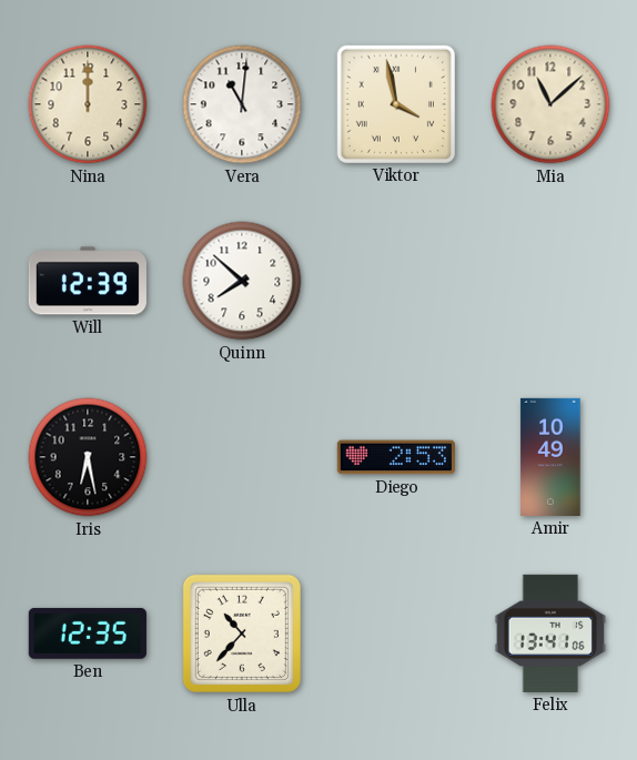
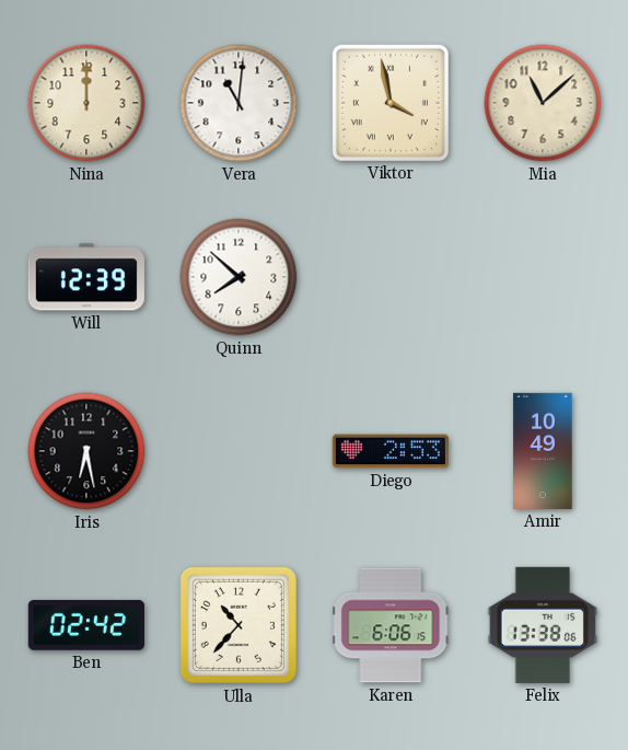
Ben: 12:35 -> 02:42 (86, 625)
Karen: none -> 6:06 (391, 625)
Felix: 13:41 -> 13:38 (543, 625)
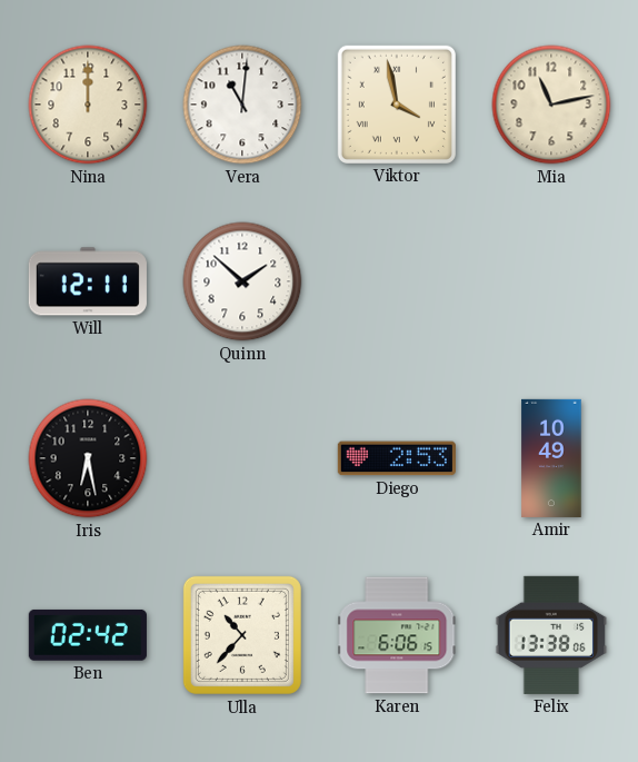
Mia: 11:08 -> 11:13 (551, 105)
Will: 12:39 -> 12:11 (88, 281)
Quinn: 7:52 -> 1:52 (242, 281)
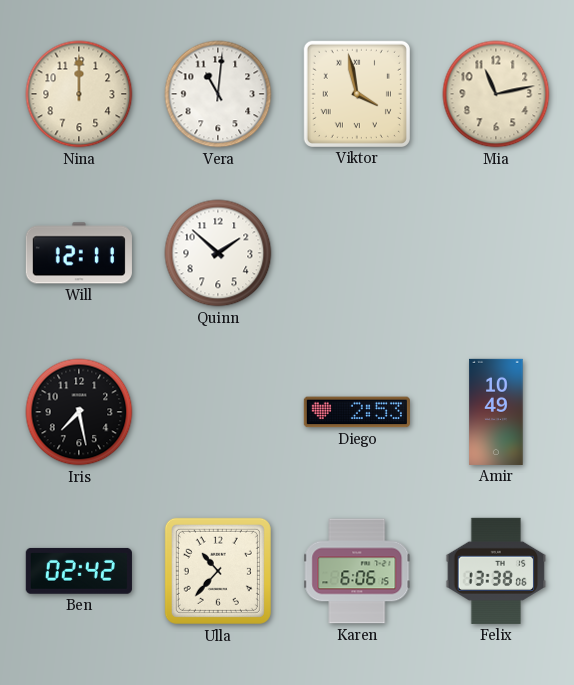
Iris: 6:28 -> 7:28 (79, 412)
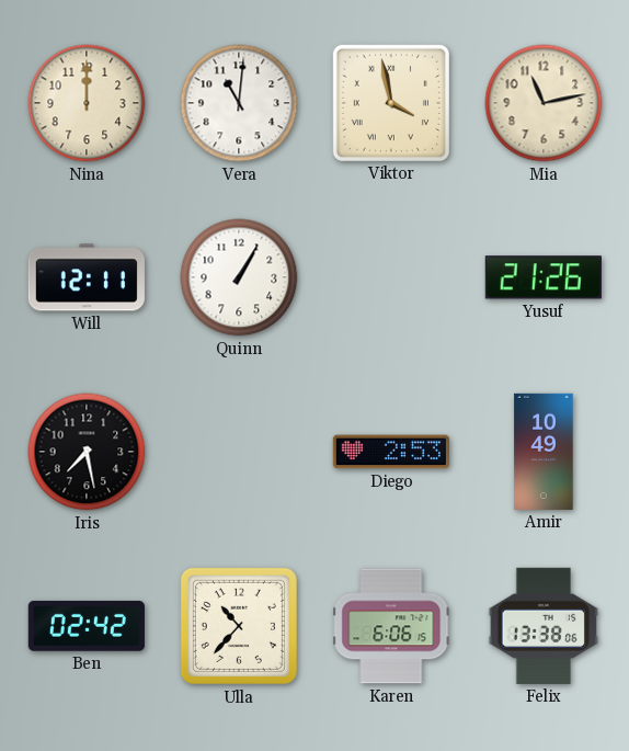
Quinn: 1:52 -> 1:05 (239, 277)
Yusuf: none -> 21:26 (544, 277)
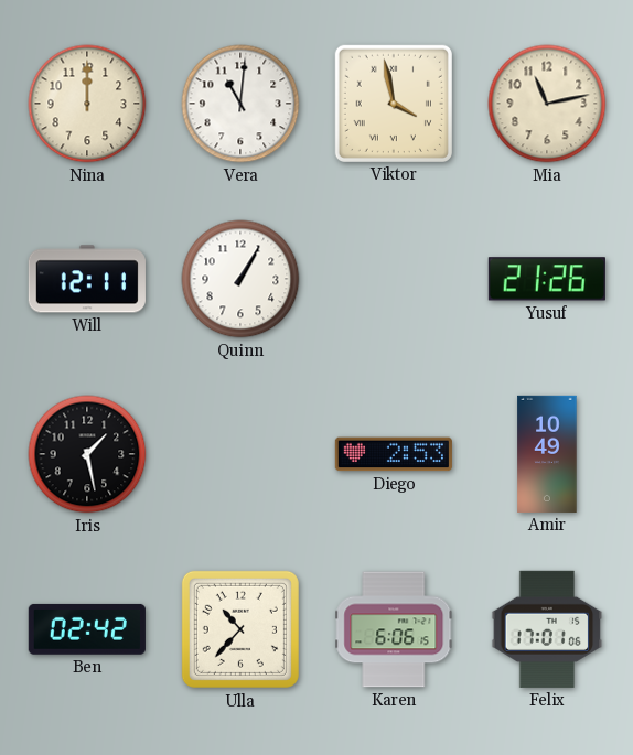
Iris: 7:28 -> 1:28 (87, 454)
Felix: 13:38 -> 17:01 (547, 629)
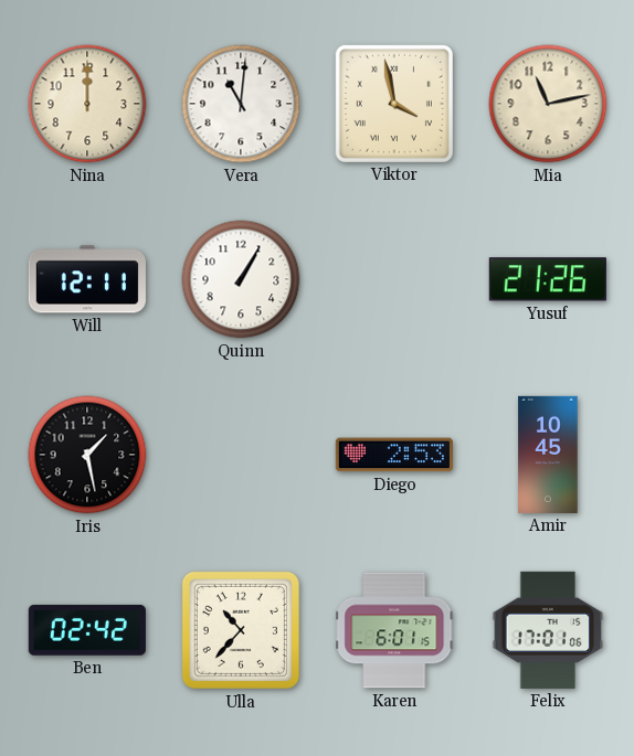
Amir: 10:49 -> 10:45 (548, 455)
Karen: 6:06 -> 6:01 (394, 630)
